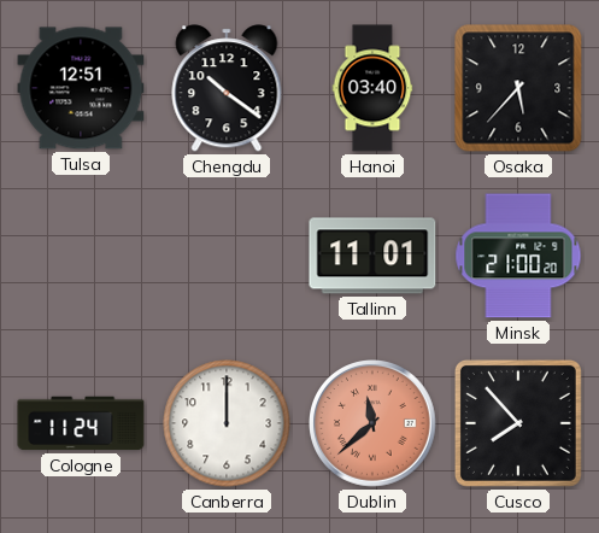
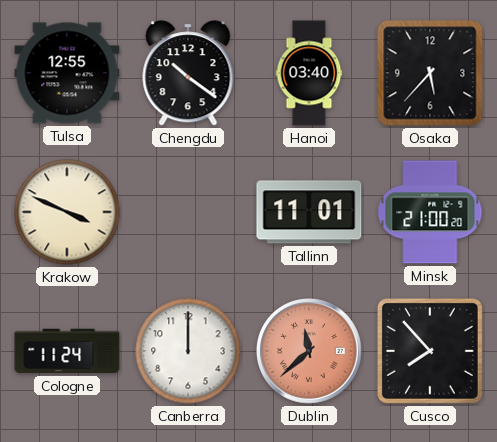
Tulsa: 12:51 -> 12:55 (67, 73)
Krakow: none -> 3:49 (67, 212)
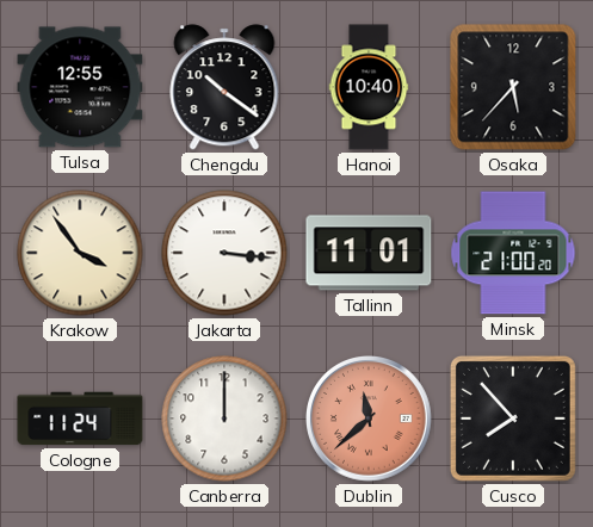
Hanoi: 03:40 -> 10:40 (369, 87)
Krakow: 3:49 -> 3:54 (80, 253)
Jakarta: none -> 3:16 (224, 253)
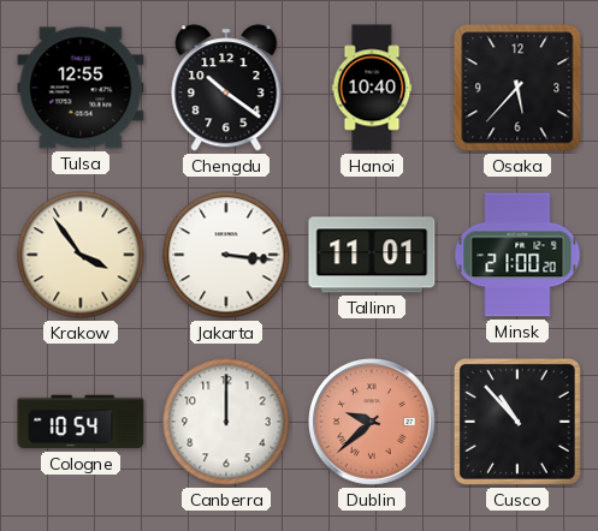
Cologne: 11:24 -> 10:54 (81, 422)
Dublin: 11:38 -> 9:38 (372, 422)
Cusco: 7:53 -> 10:53 (517, 422)
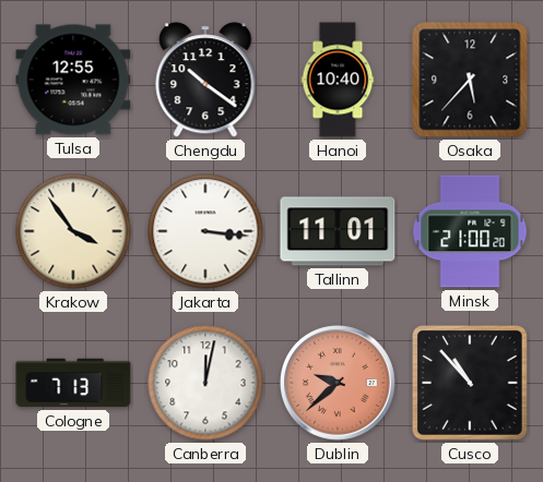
Cologne: 10:54 -> 7:13 (73, 383)
Canberra: 12:00 -> 12:02 (205, 383)
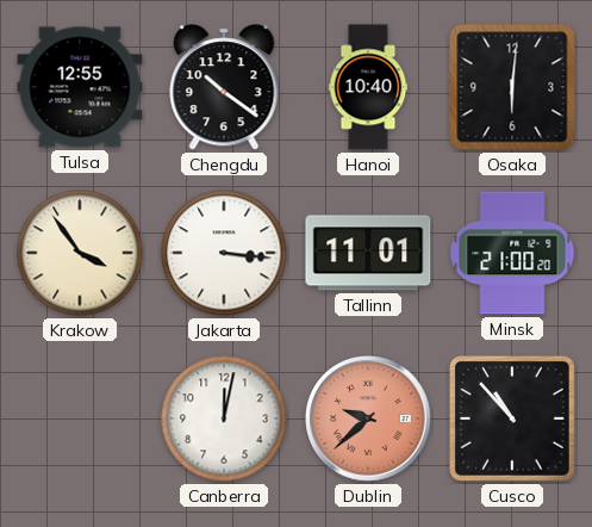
Osaka: 5:37 -> 6:01 (512, 87)
Cologne: 7:13 -> none (73, 383)
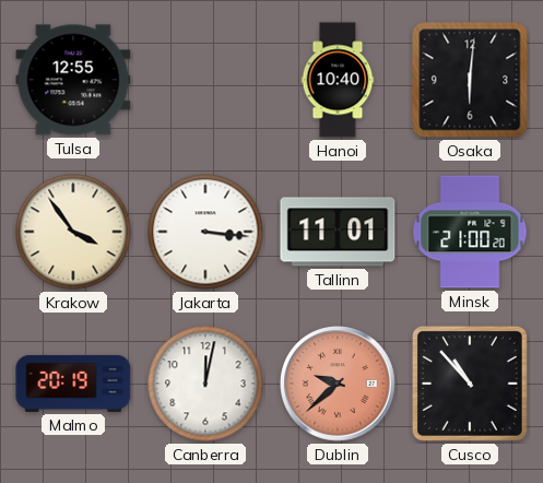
Chengdu: 10:21 -> none (224, 87)
Malmo: none -> 20:19 (73, 384)
